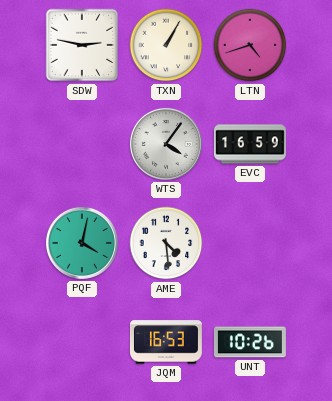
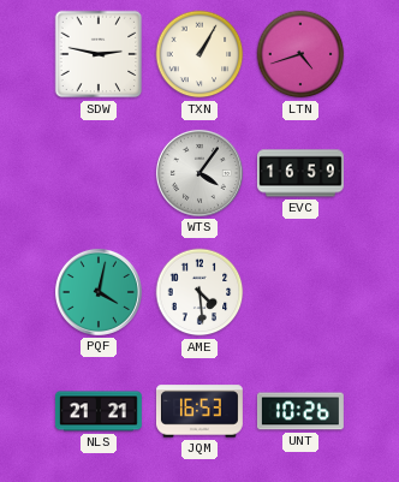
NLS: none -> 21:21 (99, 411)
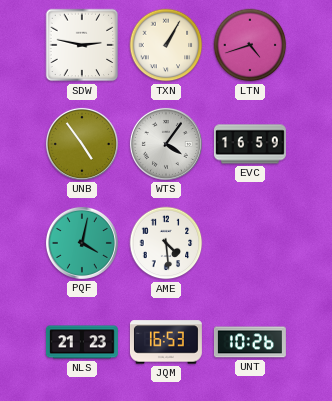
UNB: none -> 4:54 (82, 144)
NLS: 21:21 -> 21:23 (82, 342)
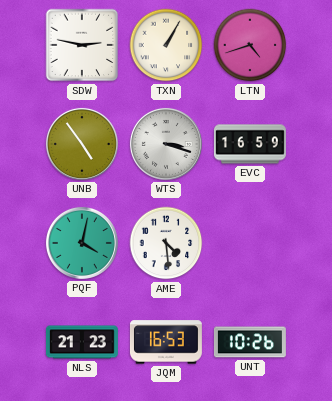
WTS: 4:06 -> 3:18 (166, 144)
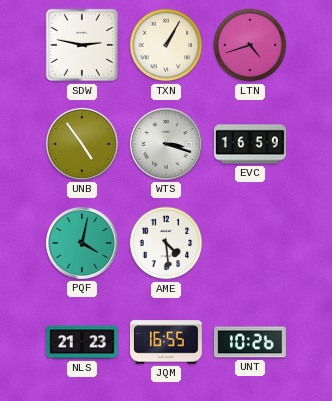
JQM: 16:53 -> 16:55 (166, 342)
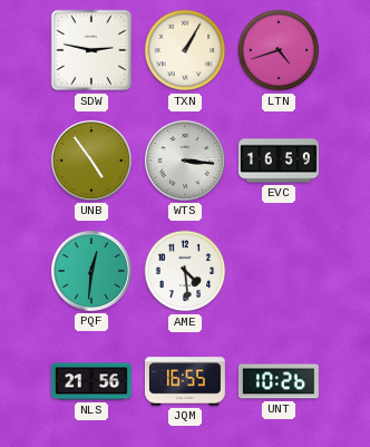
WTS: 3:18 -> 3:16 (185, 161)
PQF: 4:02 -> 12:31 (91, 271)
NLS: 21:23 -> 21:56 (91, 381)
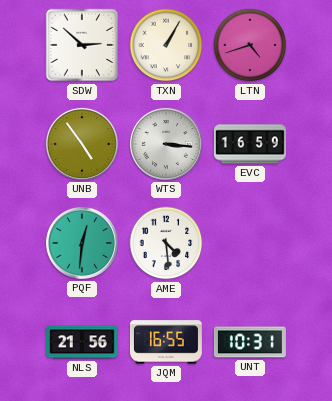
SDW: 2:47 -> 2:52 (82, 45)
UNT: 10:26 -> 10:31 (250, 342)
